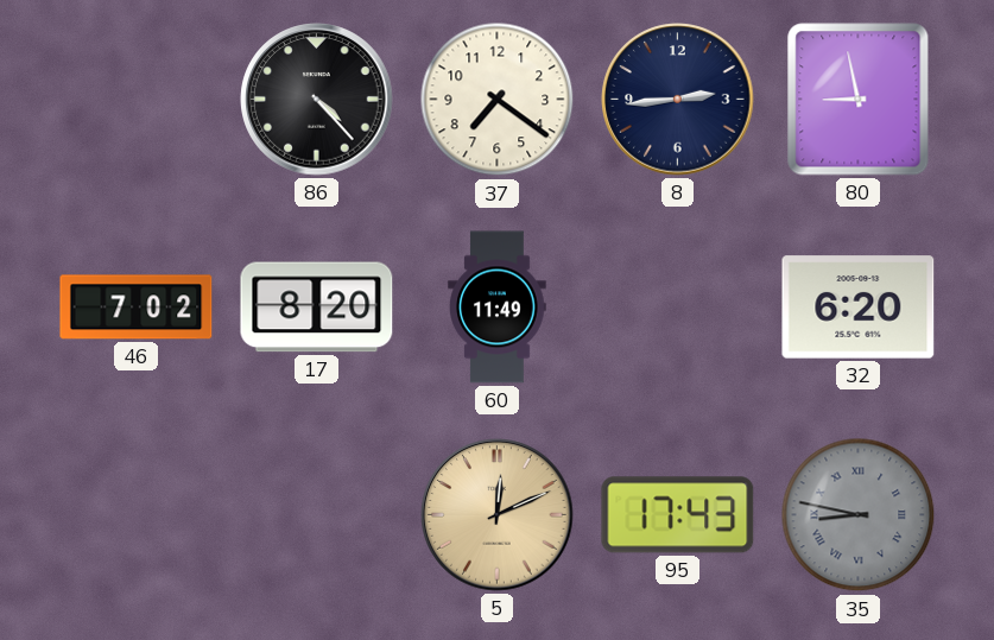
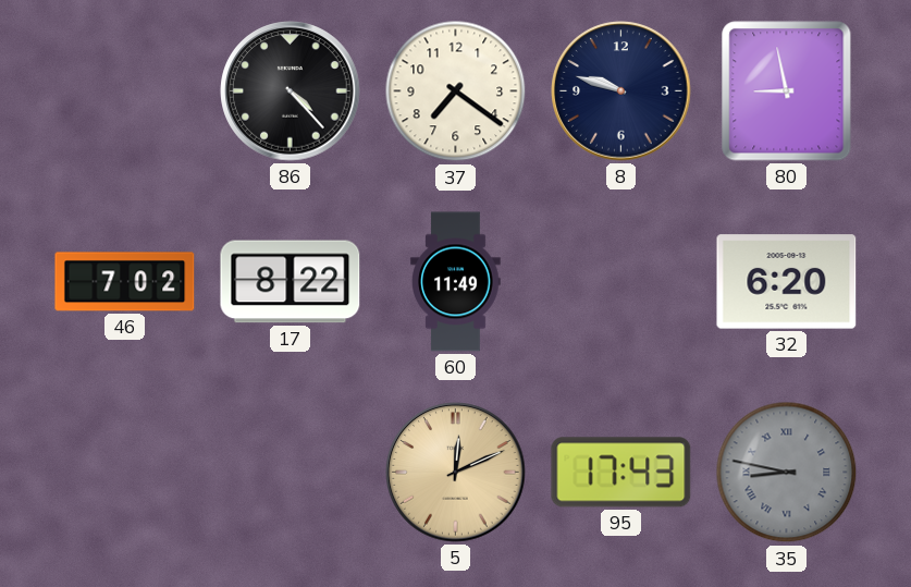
8: 2:44 -> 9:48 (621, 91)
17: 8:20 -> 8:22 (291, 282)
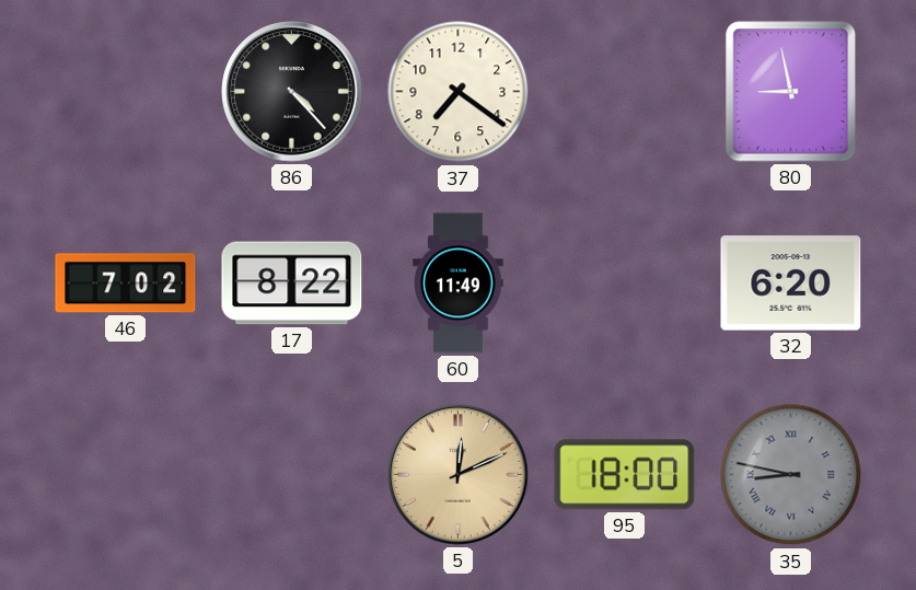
8: 9:48 -> none (621, 91)
95: 17:43 -> 18:00 (625, 475)
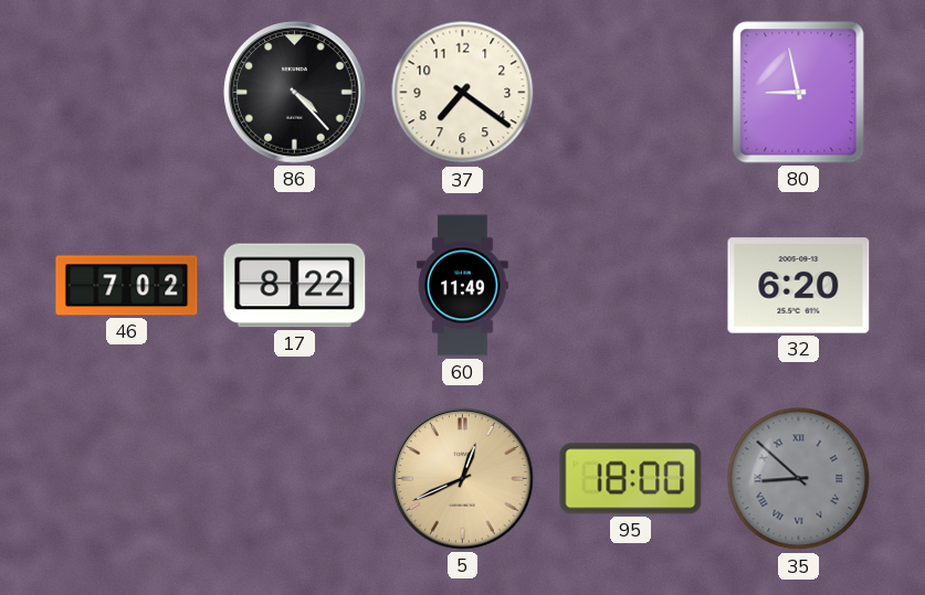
5: 12:11 -> 12:41 (463, 479)
35: 8:47 -> 8:52 (799, 479)
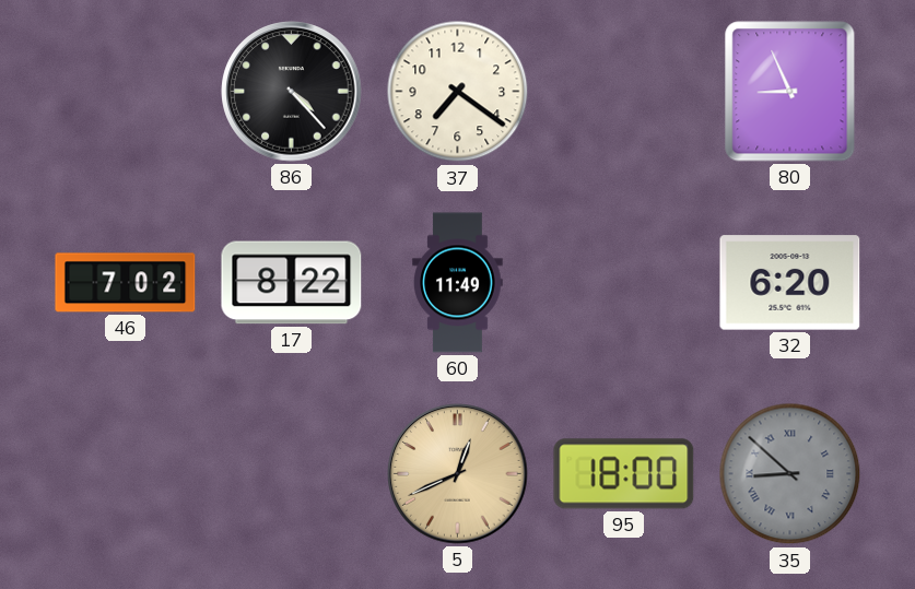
80: 8:58 -> 8:56 (790, 92)
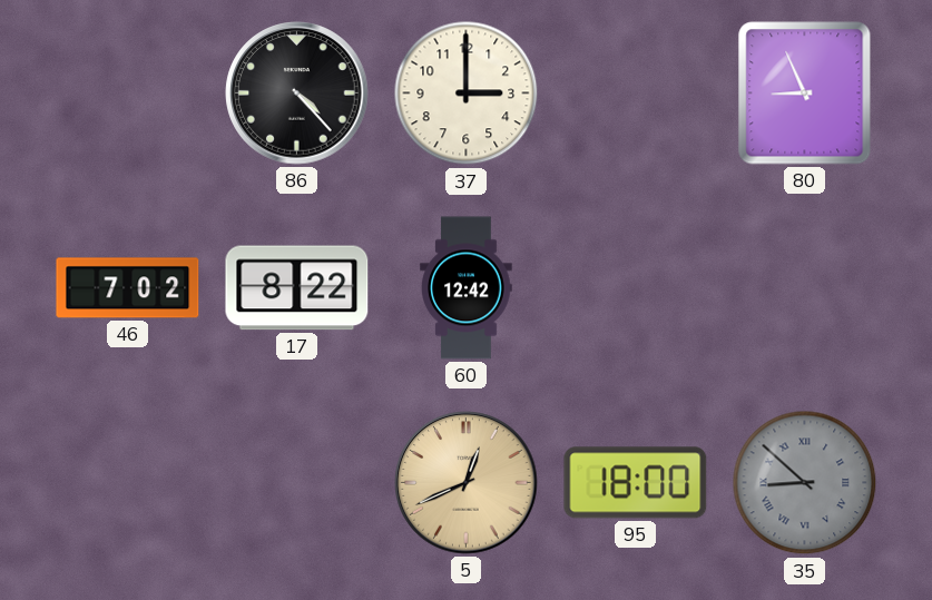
37: 7:21 -> 3:00 (467, 94)
60: 11:49 -> 12:42 (467, 288)
32: 6:20 -> none (790, 283)
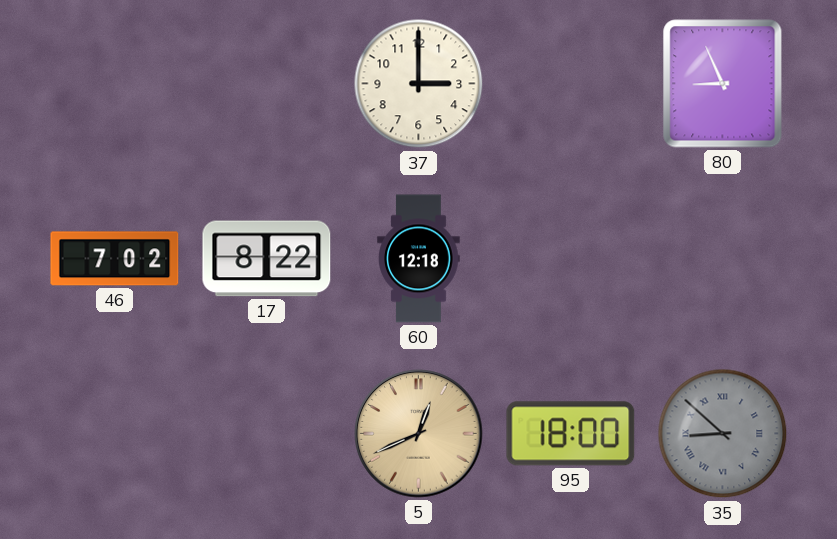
86: 4:23 -> none (297, 94)
60: 12:42 -> 12:18 (419, 259)
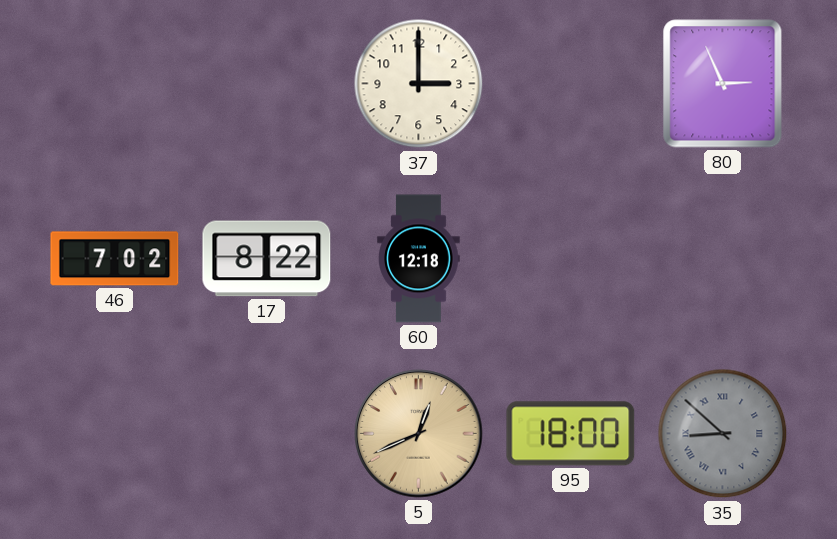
80: 8:56 -> 2:56 (723, 84)
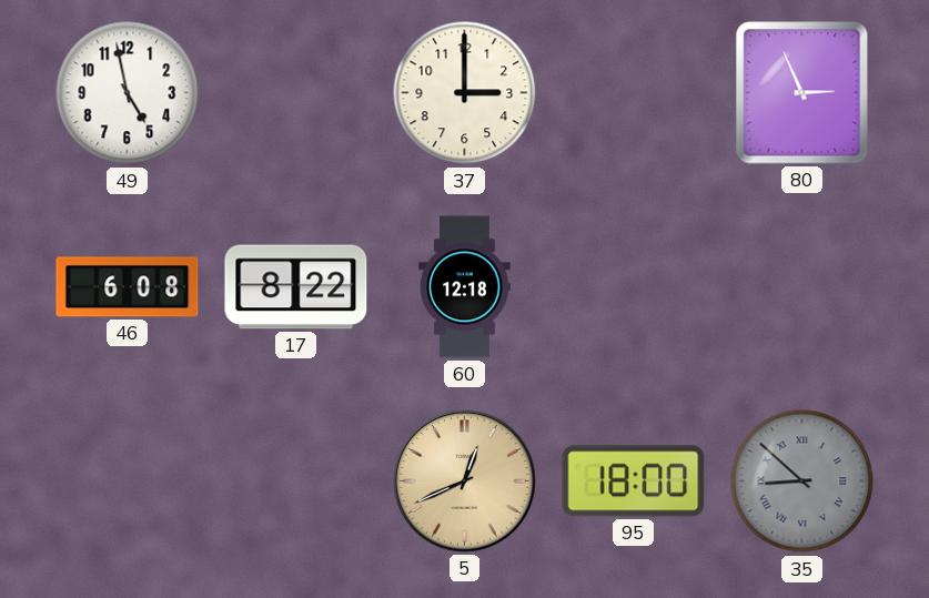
49: none -> 4:58 (128, 93)
46: 7:02 -> 6:08 (128, 287)
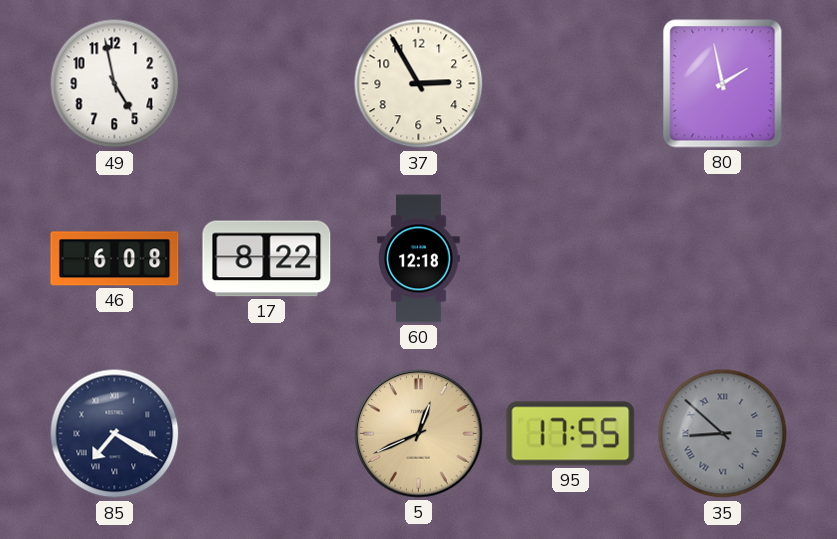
37: 3:00 -> 2:55 (419, 84)
80: 2:56 -> 1:58 (723, 84)
85: none -> 7:20 (115, 434)
95: 18:00 -> 17:55 (571, 434)
